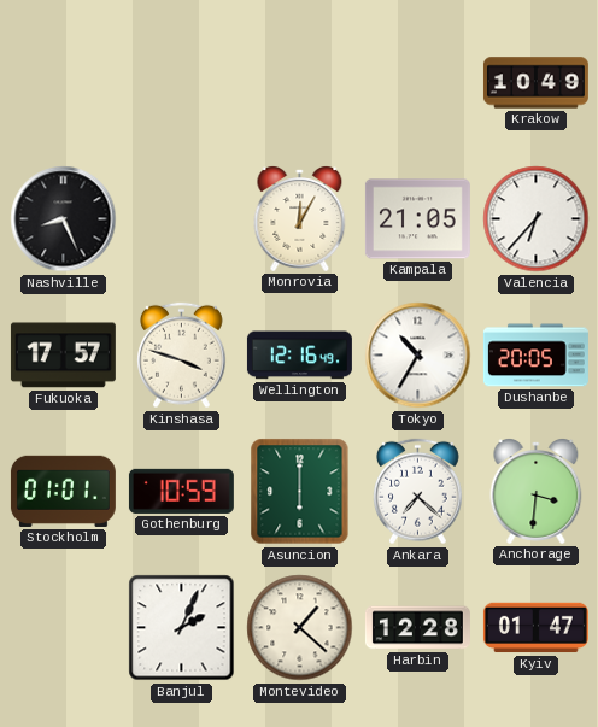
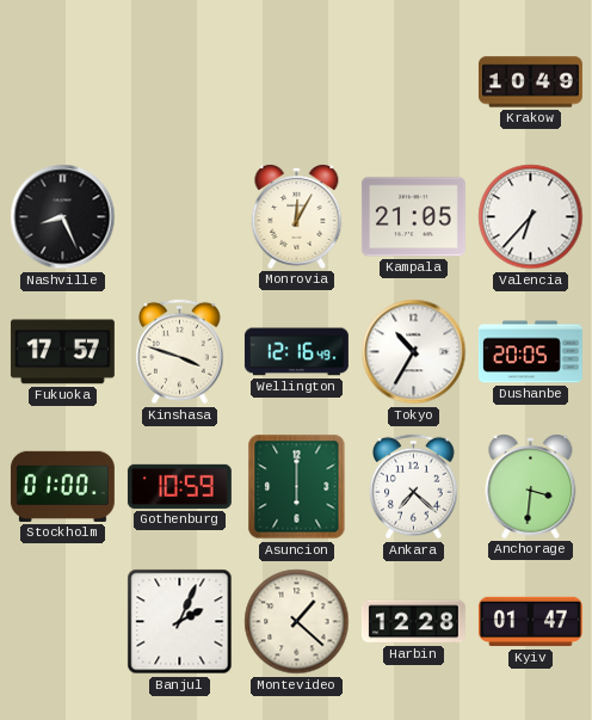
Stockholm: 01:01 -> 01:00 (62, 486)
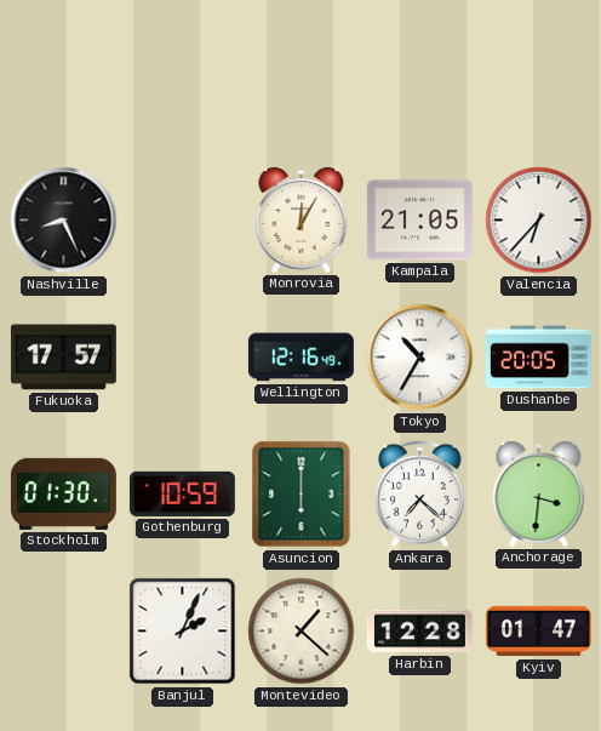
Krakow: 10:49 -> none (530, 82)
Kinshasa: 3:48 -> none (180, 352)
Stockholm: 01:00 -> 01:30 (63, 493)
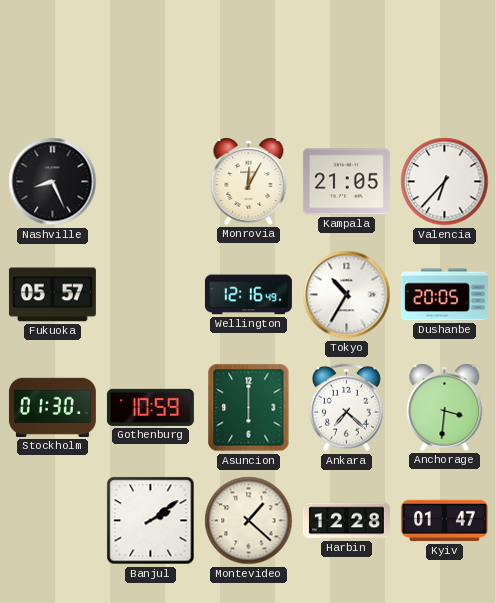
Fukuoka: 17:57 -> 05:57 (52, 295)
Banjul: 2:04 -> 2:09 (151, 521)
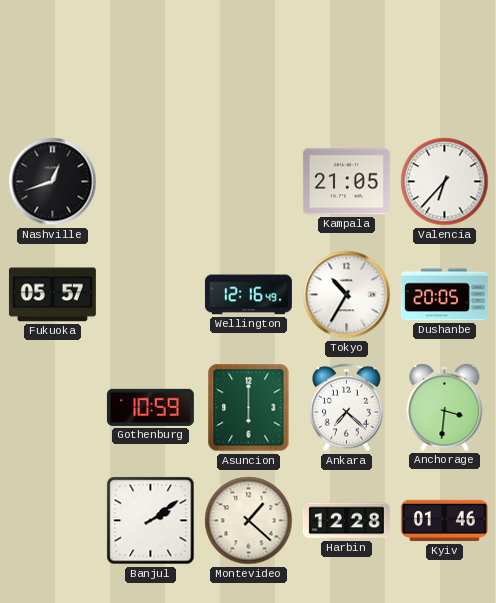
Nashville: 8:26 -> 12:42 (53, 182)
Monrovia: 12:05 -> none (249, 182)
Stockholm: 01:30 -> none (52, 407)
Kyiv: 01:47 -> 01:46 (444, 521)
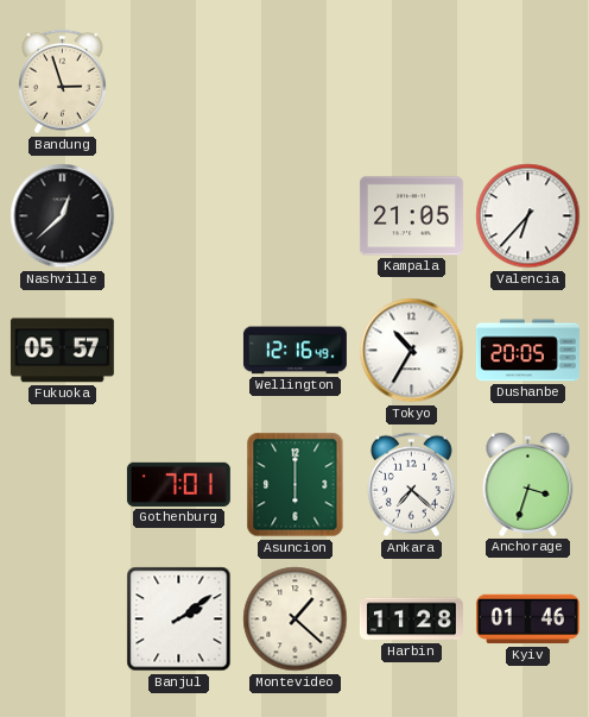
Bandung: none -> 2:57 (63, 82)
Nashville: 12:42 -> 12:38 (63, 216)
Gothenburg: 10:59 -> 7:01 (178, 484)
Anchorage: 3:31 -> 3:33 (528, 485)
Harbin: 12:28 -> 11:28 (411, 619)
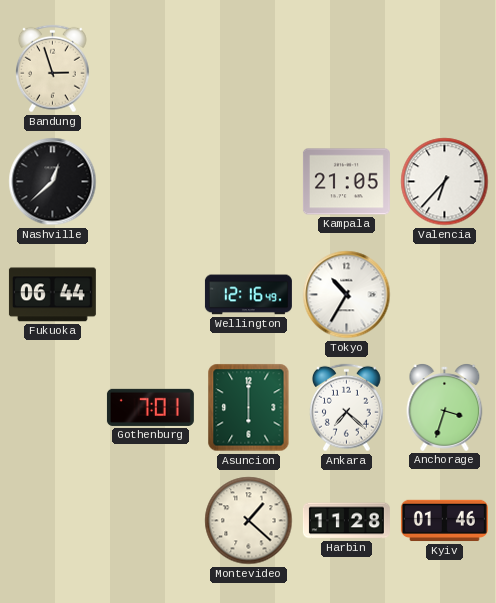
Fukuoka: 05:57 -> 06:44 (52, 295)
Dushanbe: 20:05 -> none (527, 351)
Banjul: 2:09 -> none (179, 619)
